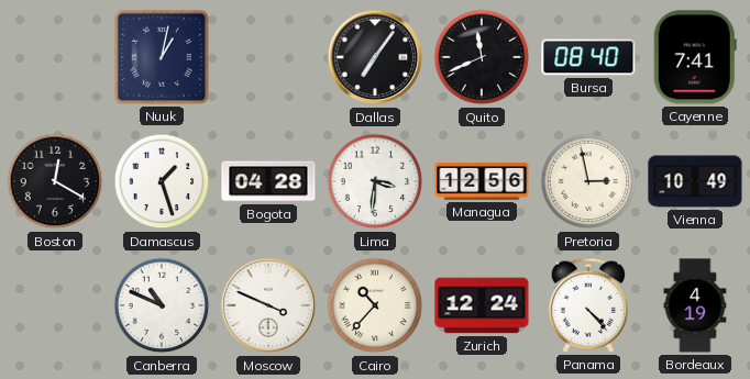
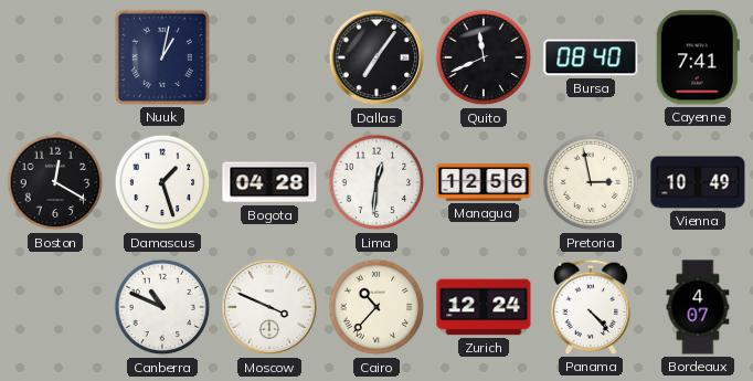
Lima: 3:31 -> 12:31 (376, 182)
Bordeaux: 4:19 -> 4:07 (698, 307)
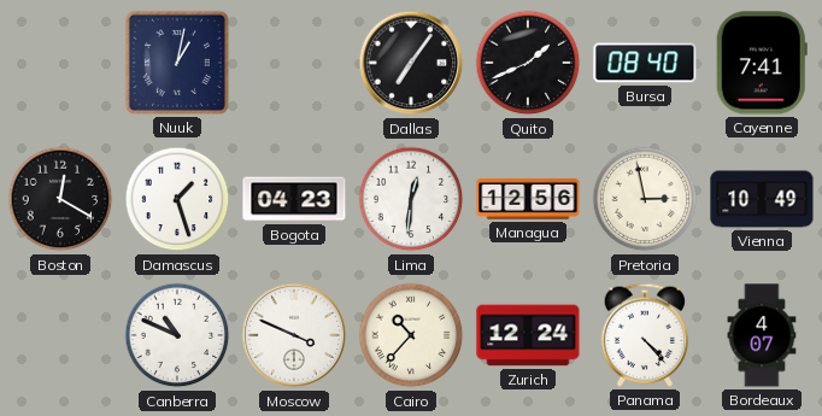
Quito: 11:41 -> 1:41 (528, 63)
Bogota: 04:28 -> 04:23 (294, 199)
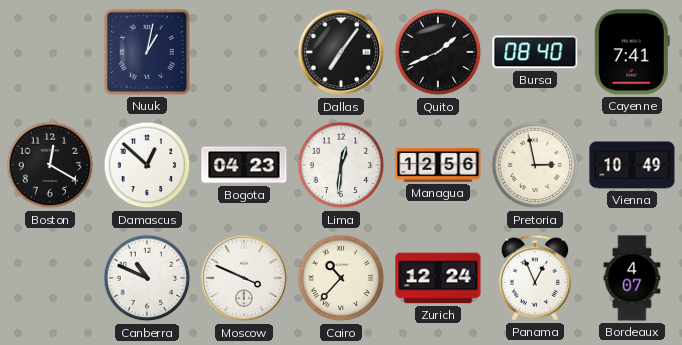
Damascus: 1:27 -> 12:52 (147, 165)
Panama: 4:23 -> 12:56 (535, 278)
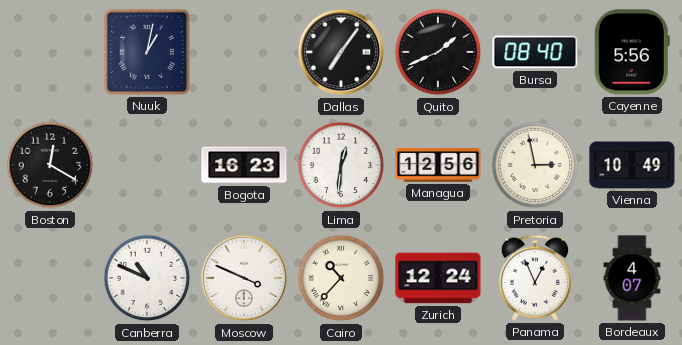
Cayenne: 7:41 -> 5:56 (632, 52)
Damascus: 12:52 -> none (147, 165)
Bogota: 04:23 -> 16:23 (244, 165)
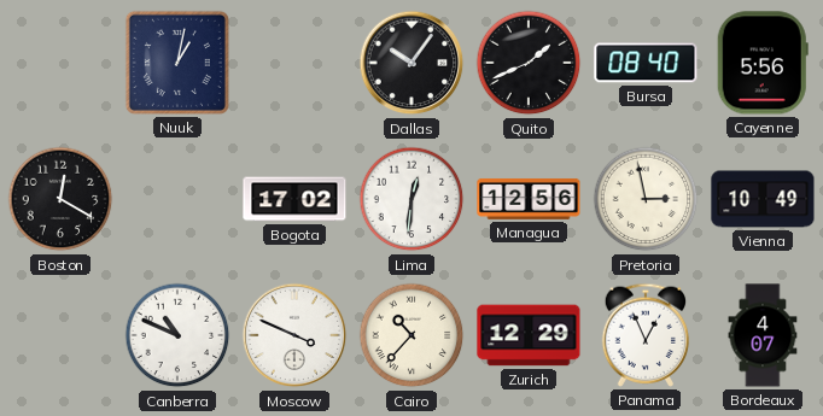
Dallas: 7:06 -> 10:06 (411, 63)
Bogota: 16:23 -> 17:02 (294, 199)
Zurich: 12:24 -> 12:29 (529, 335)
